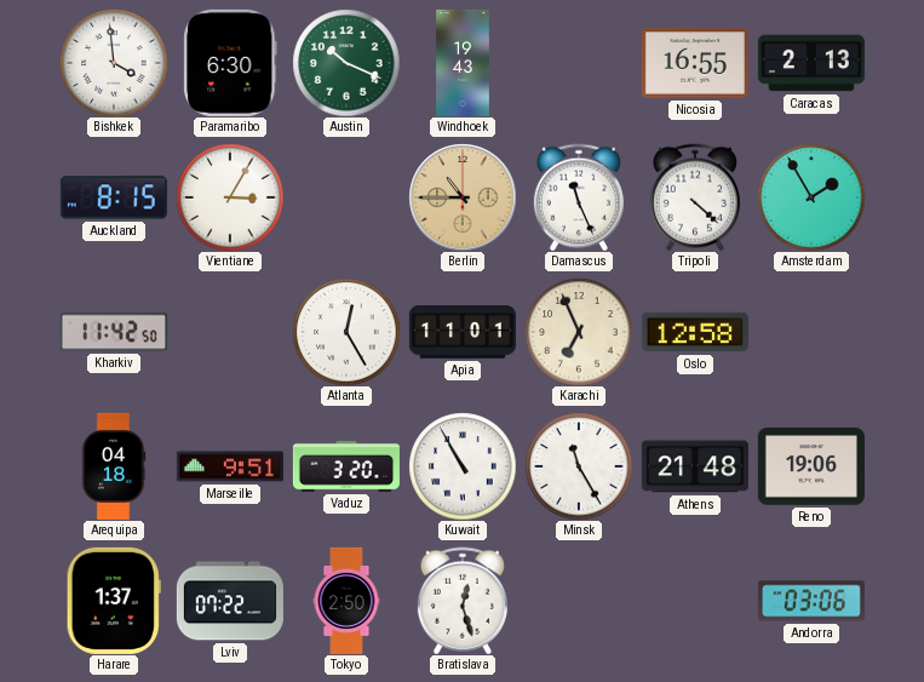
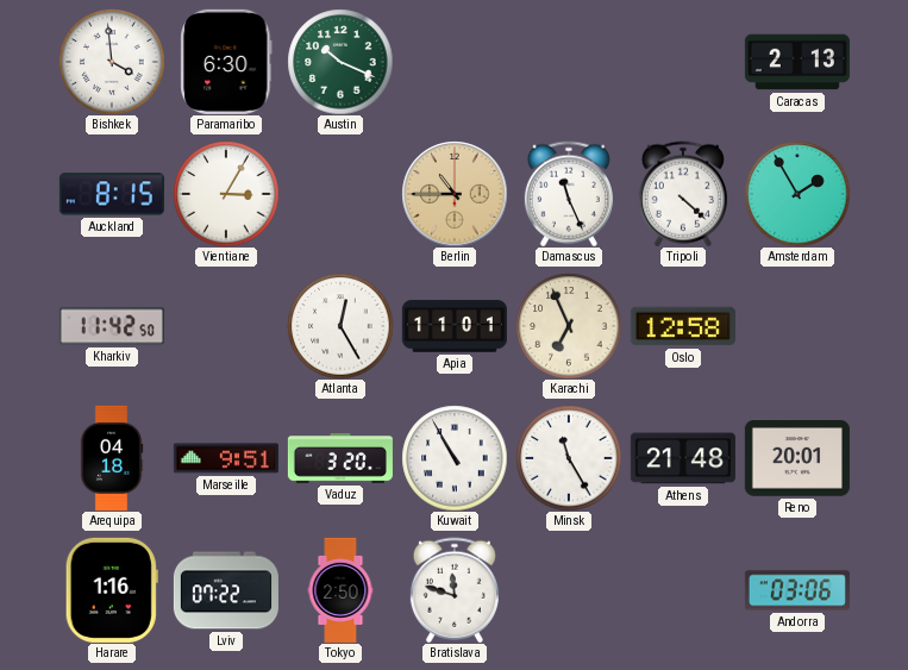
Windhoek: 19:43 -> none (463, 63)
Nicosia: 16:55 -> none (695, 63)
Reno: 19:06 -> 20:01 (797, 459)
Harare: 1:37 -> 1:16 (112, 590)
Bratislava: 12:27 -> 11:48 (455, 590)
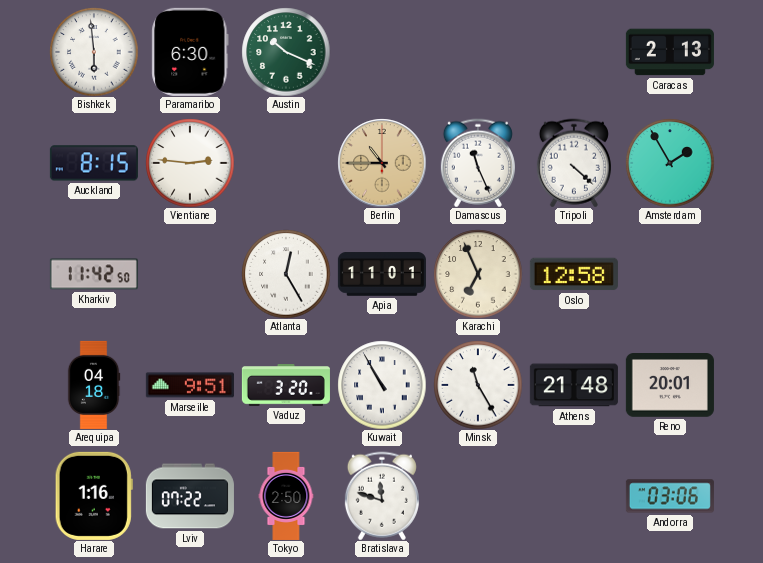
Bishkek: 3:59 -> 5:59 (94, 52)
Vientiane: 3:05 -> 2:46 (190, 163)
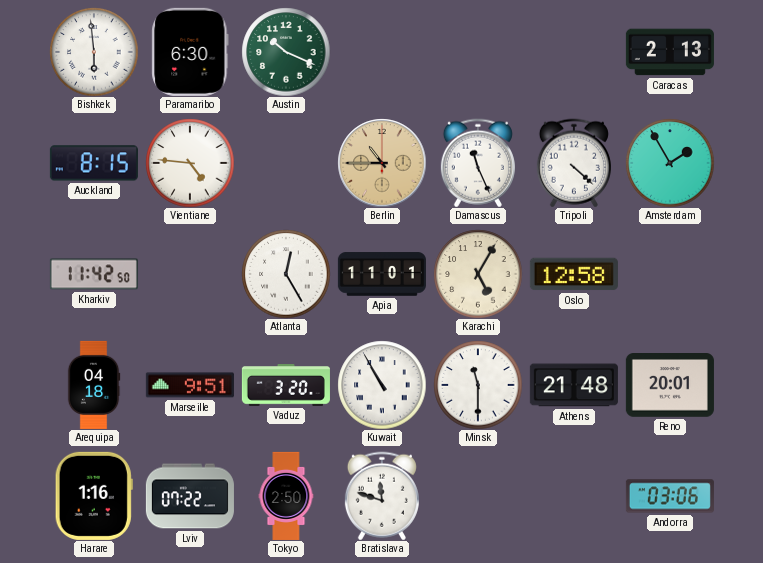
Vientiane: 2:46 -> 4:46 (190, 163)
Karachi: 6:56 -> 5:05 (478, 274)
Minsk: 11:25 -> 11:30 (478, 385)
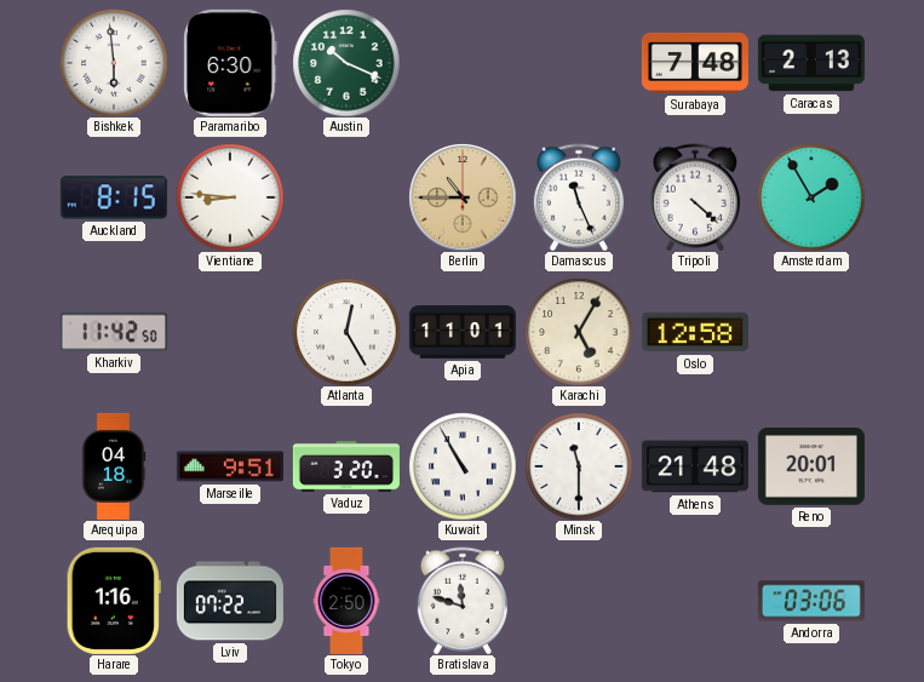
Surabaya: none -> 7:48 (695, 63)
Vientiane: 4:46 -> 8:46 (230, 197)
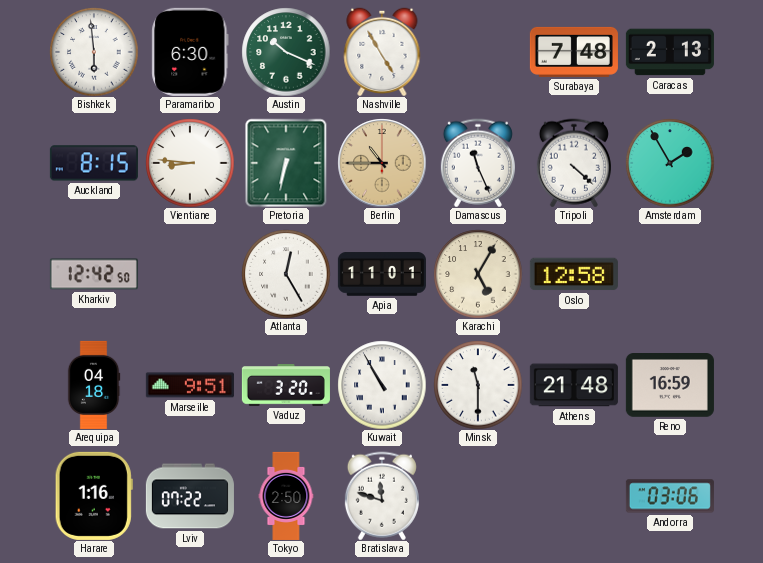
Nashville: none -> 4:55 (382, 52)
Pretoria: none -> 6:32 (286, 163)
Kharkiv: 11:42 -> 12:42 (94, 274)
Reno: 20:01 -> 16:59 (670, 386)
